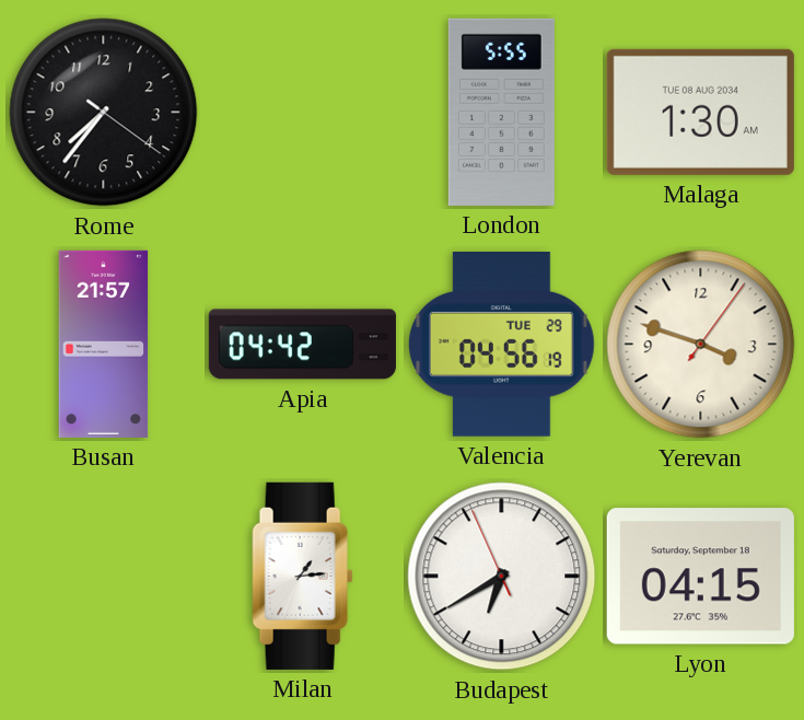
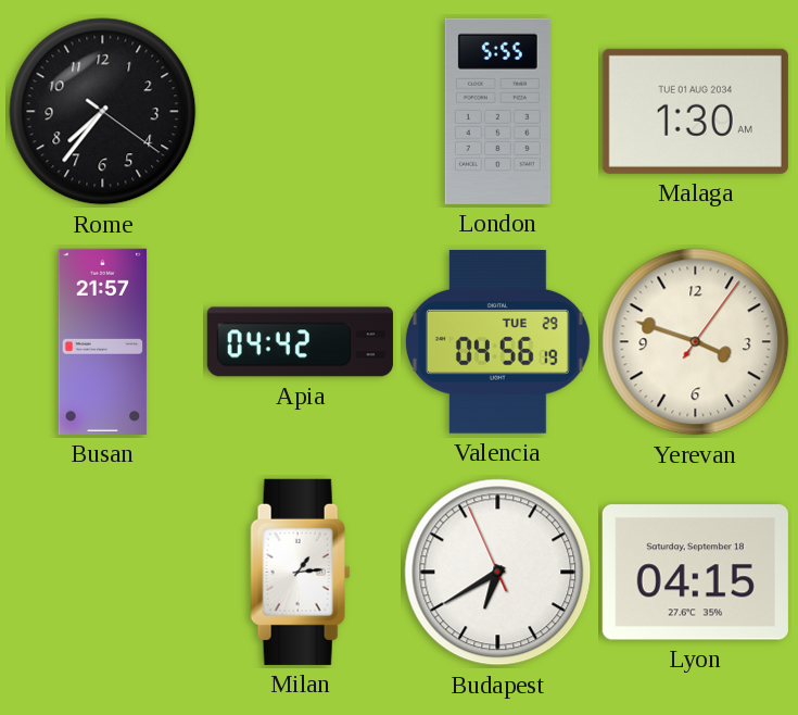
Malaga date: TUE 08 AUG 2034 -> TUE 01 AUG 2034 (695, 111)
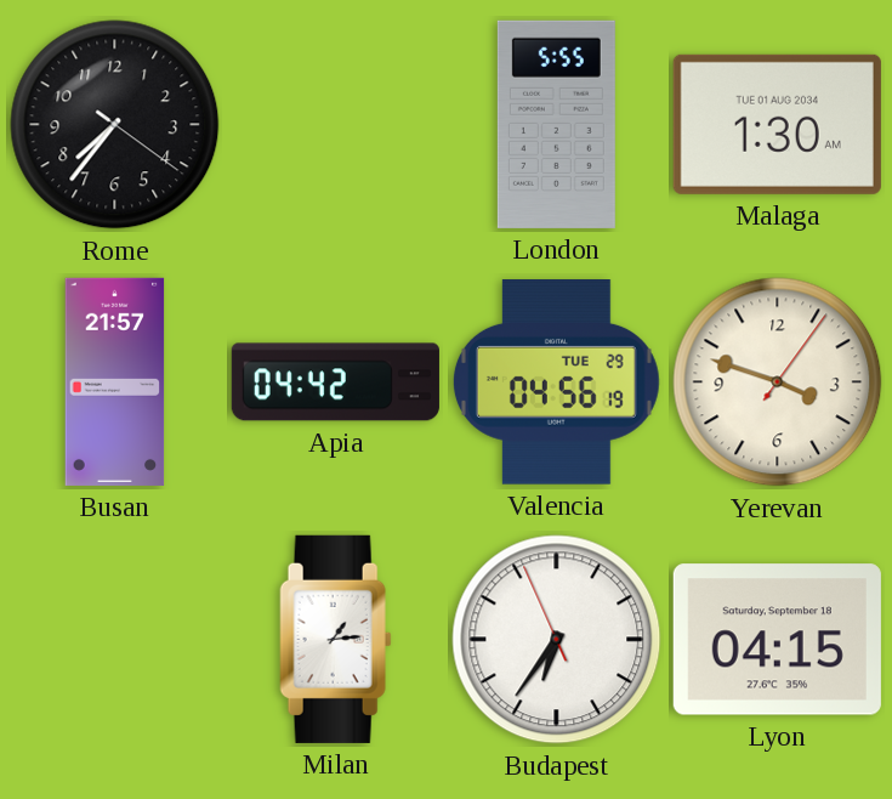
Budapest: 6:39 -> 6:35 (557, 640)
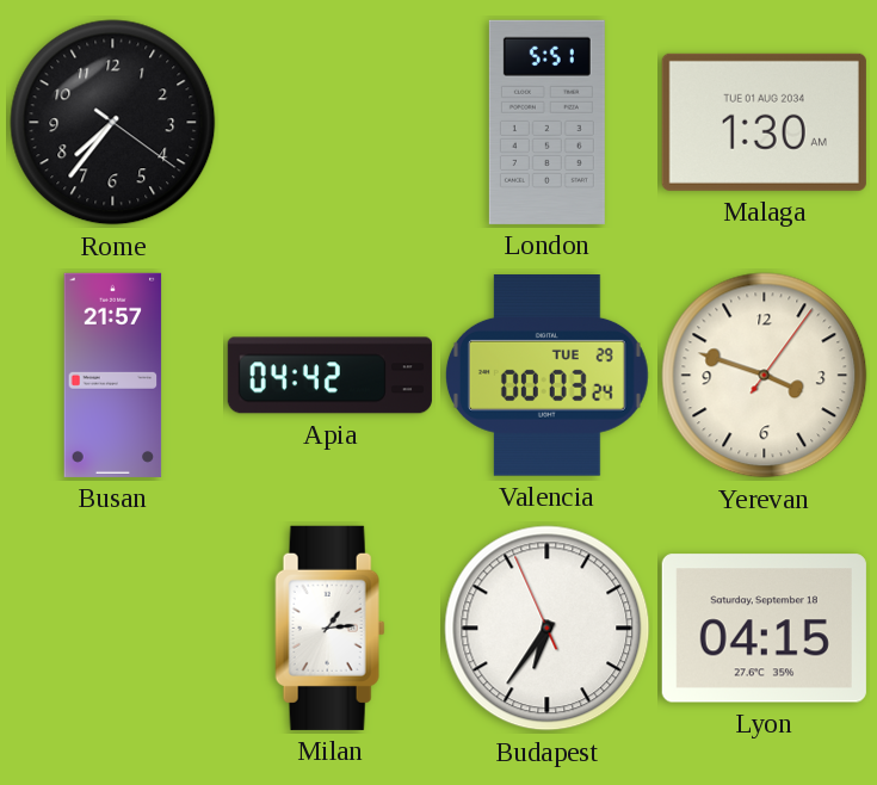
London: 5:55 -> 5:51 (546, 122)
Valencia: 04:56 -> 00:03 (546, 376)
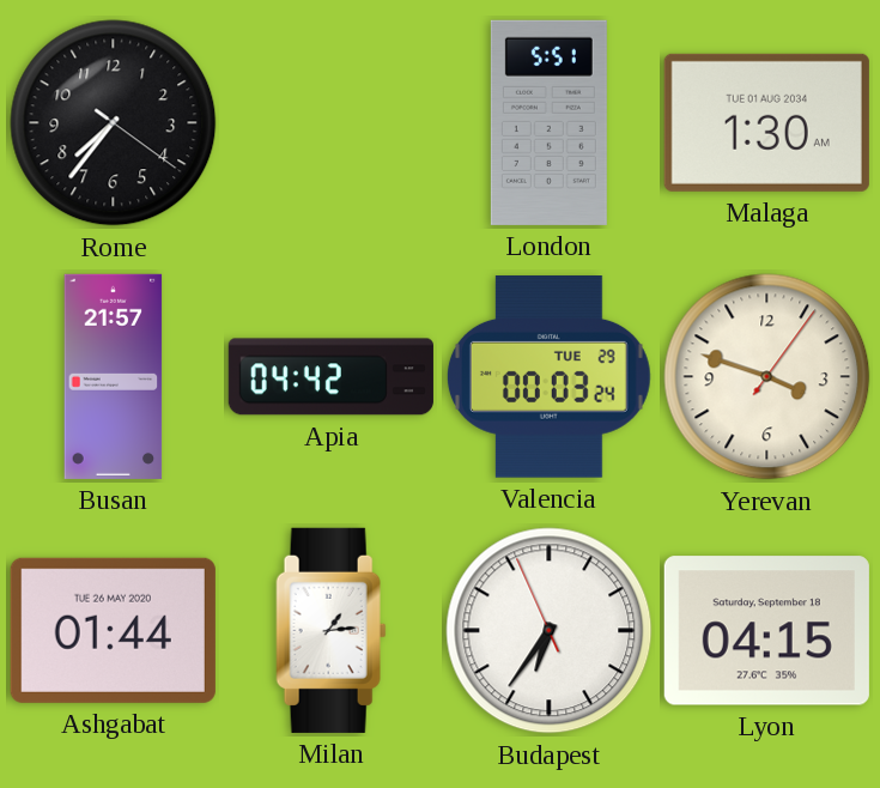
Ashgabat: none -> 01:44 (113, 630)
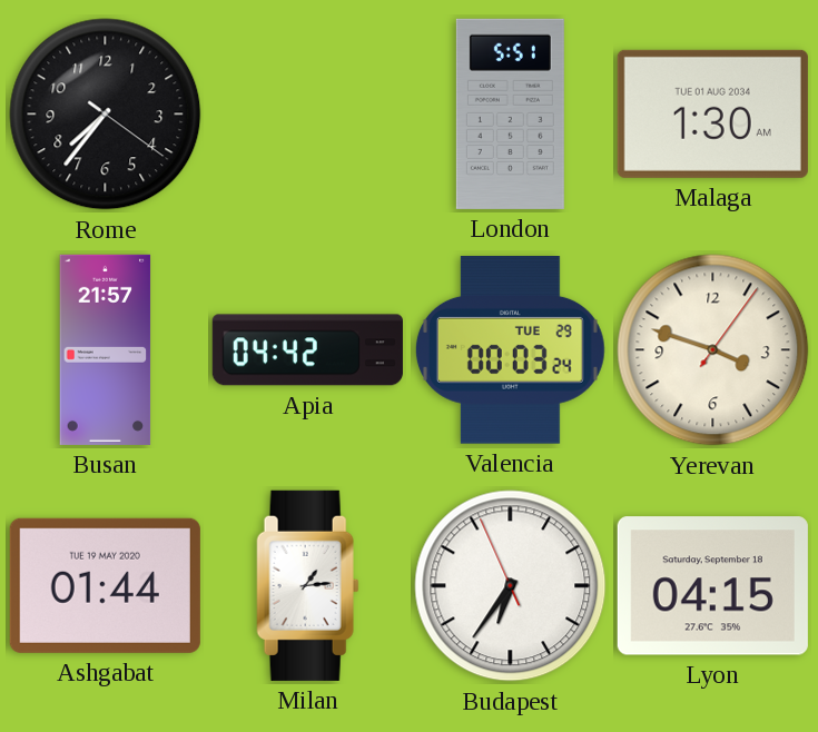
Ashgabat date: TUE 26 MAY 2020 -> TUE 19 MAY 2020 (105, 585)
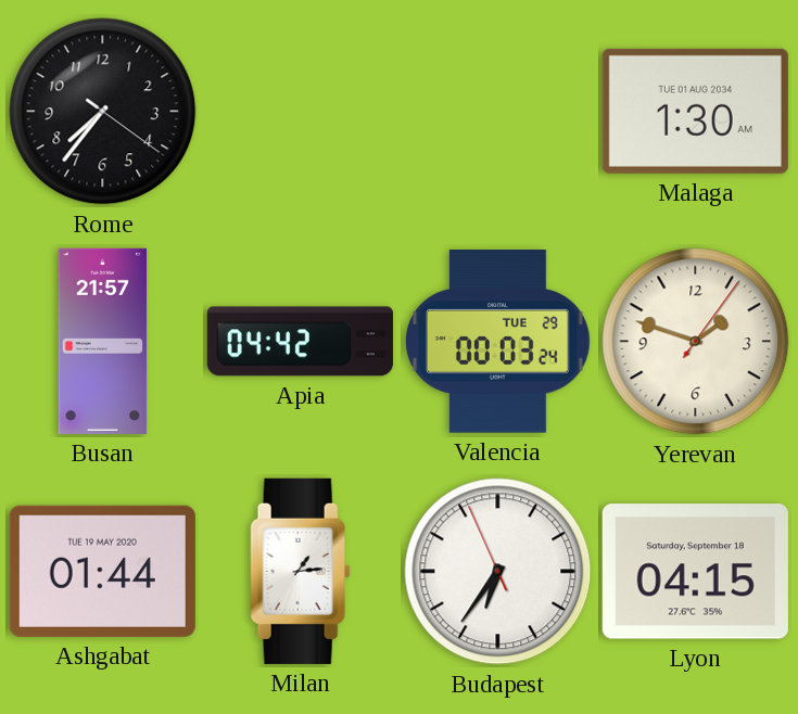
London: 5:51 -> none (510, 113)
Yerevan: 3:48 -> 1:48 (696, 342)
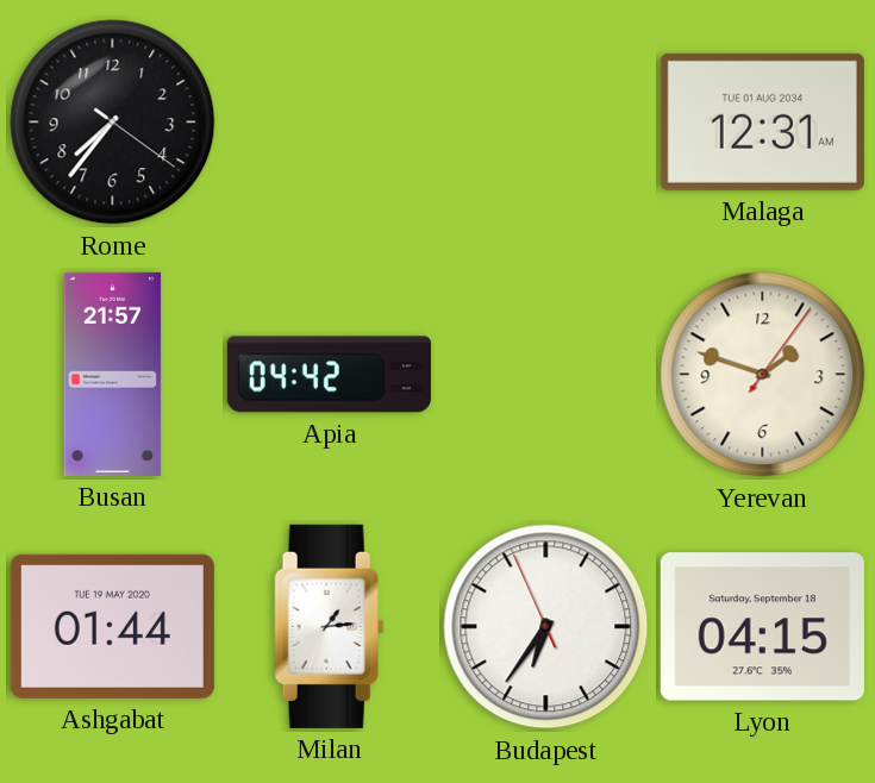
Malaga: 1:30 -> 12:31 (762, 121)
Valencia: 00:03 -> none (497, 342)
